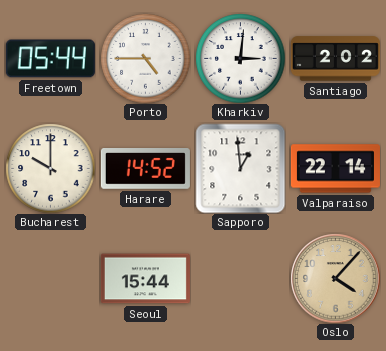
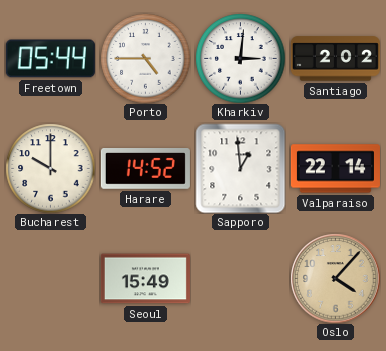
Seoul: 15:44 -> 15:49 (145, 279)
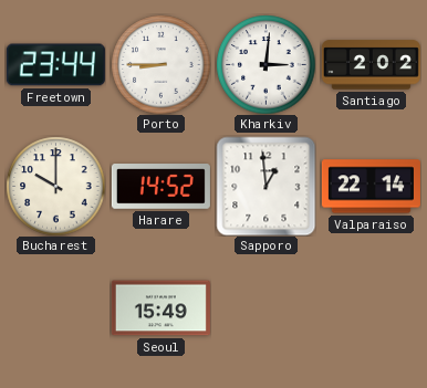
Freetown: 05:44 -> 23:44 (55, 65)
Porto: 4:45 -> 8:45 (160, 64)
Oslo: 4:07 -> none (335, 278)
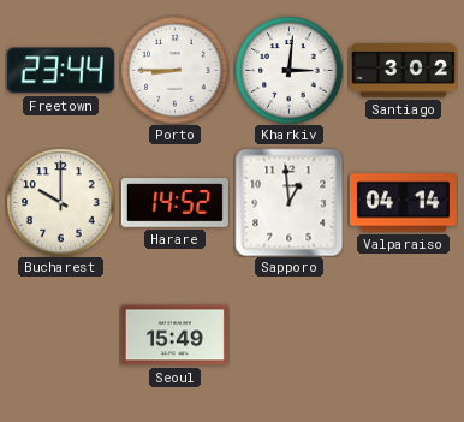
Santiago: 2:02 -> 3:02 (403, 71)
Valparaiso: 22:14 -> 04:14 (403, 203)
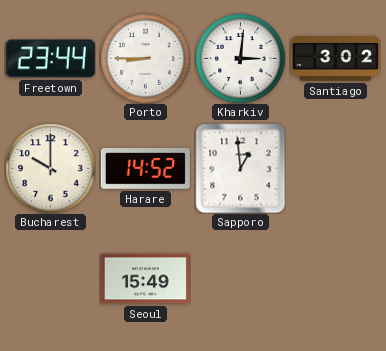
Valparaiso: 04:14 -> none (403, 203)
